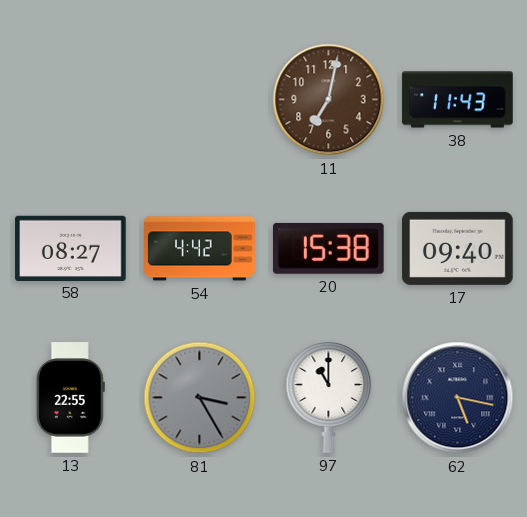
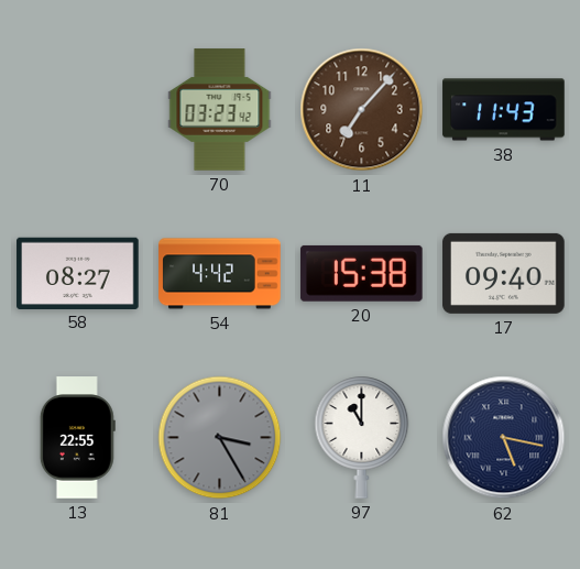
70: none -> 03:23 (220, 110)
11: 7:02 -> 7:07 (362, 110)
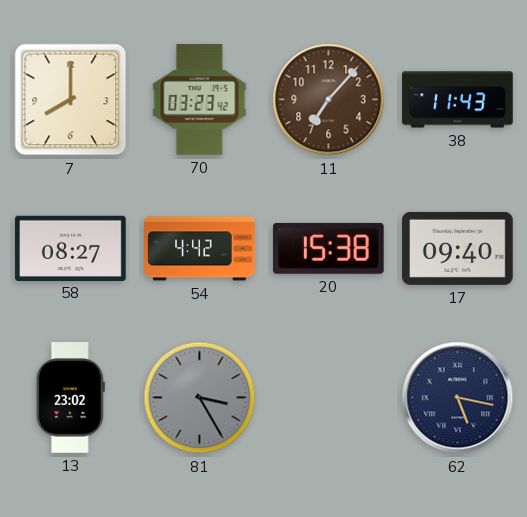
7: none -> 8:00 (71, 100)
13: 22:55 -> 23:02 (70, 398)
97: 11:00 -> none (362, 437)
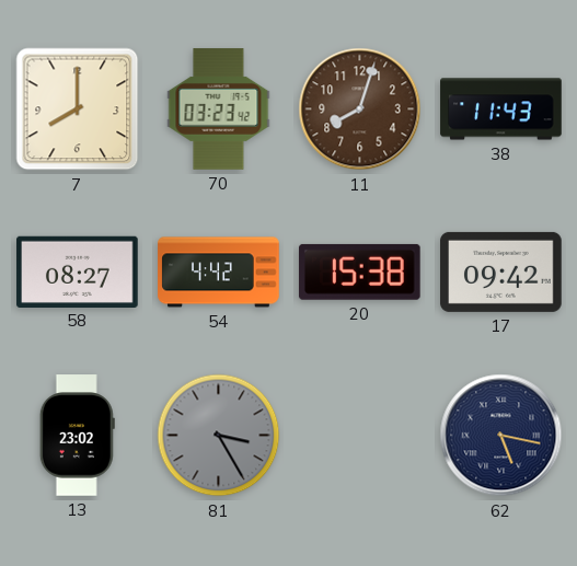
11: 7:07 -> 8:03 (360, 109)
17: 09:40 -> 09:42 (501, 272)
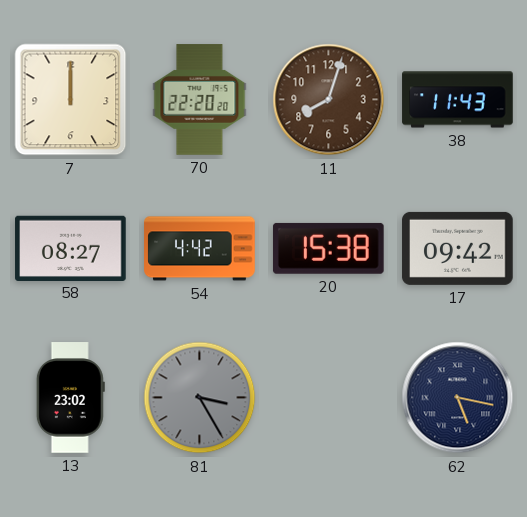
7: 8:00 -> 12:00 (71, 100)
70: 03:23 -> 22:20 (200, 100)
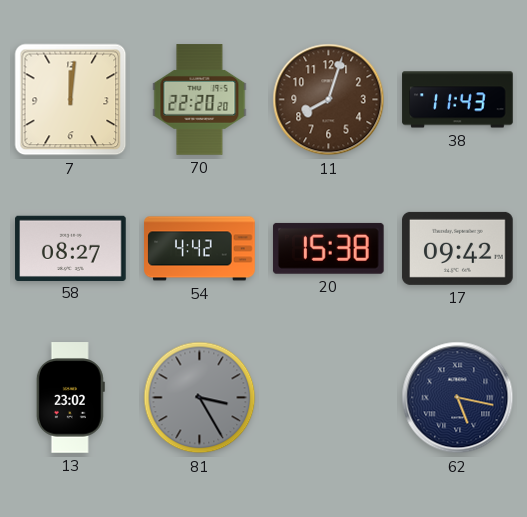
7: 12:00 -> 12:01 (71, 100)
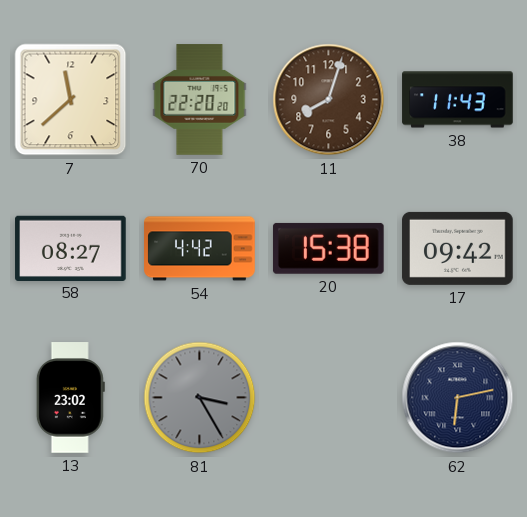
7: 12:01 -> 11:38 (71, 100)
62: 5:17 -> 6:13 (458, 398)
